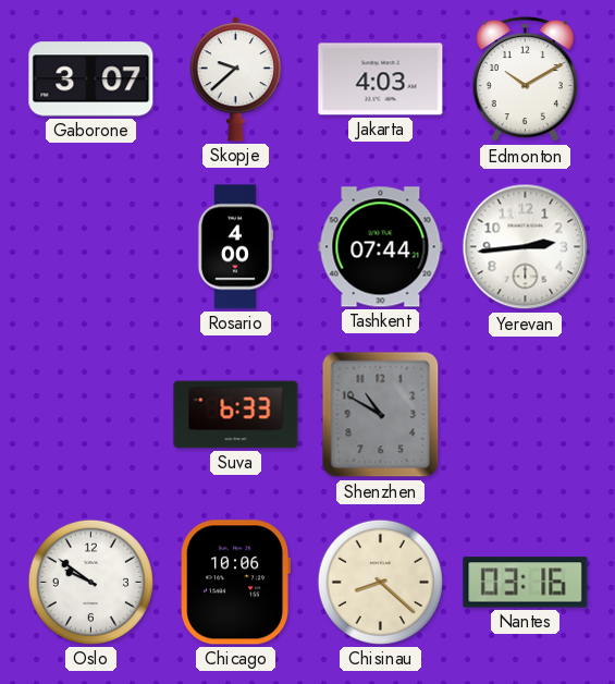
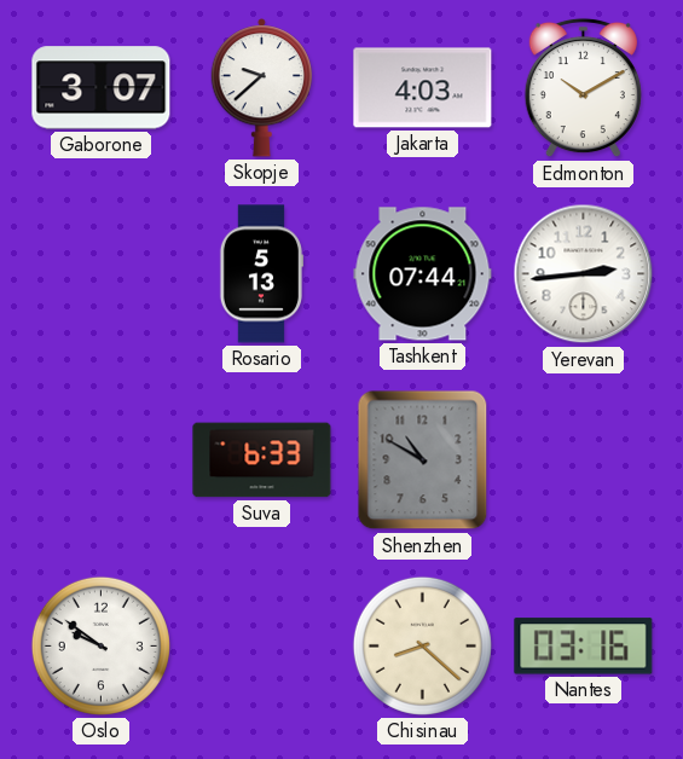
Rosario: 4:00 -> 5:13 (260, 274)
Chicago: 10:06 -> none (235, 583)
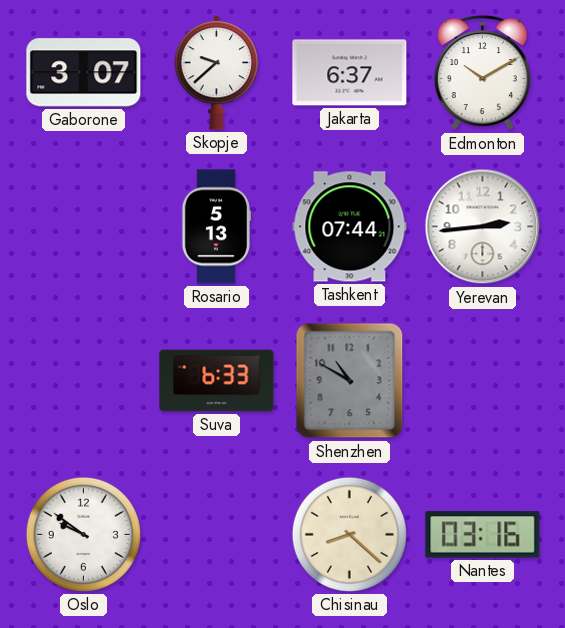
Jakarta: 4:03 -> 6:37 (350, 73)
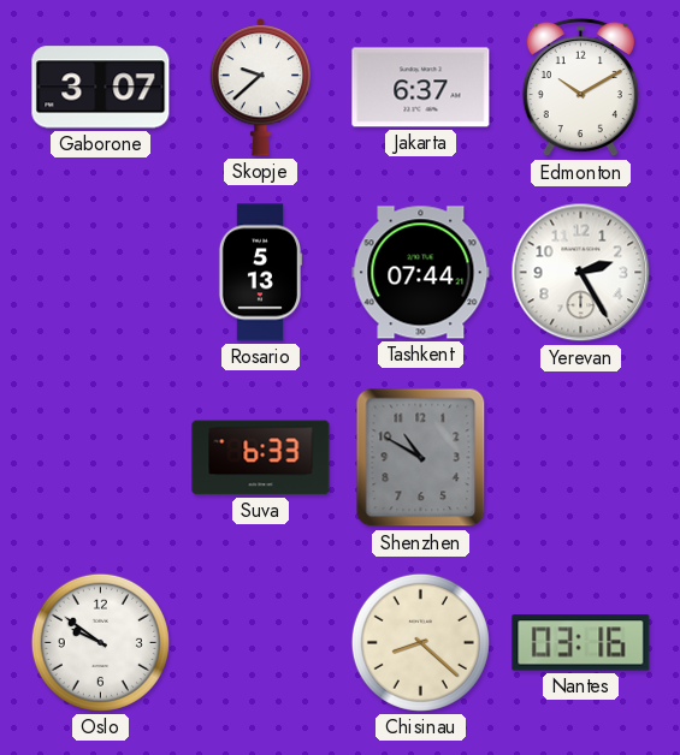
Yerevan: 2:44 -> 2:25 (581, 273)
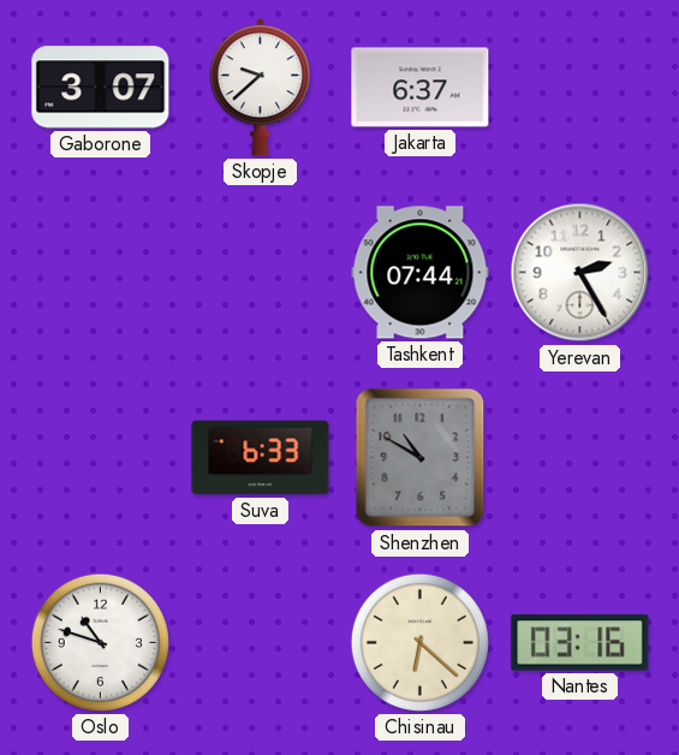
Edmonton: 10:10 -> none (580, 88)
Rosario: 5:13 -> none (259, 273)
Oslo: 9:51 -> 10:48 (100, 642)
Chisinau: 8:22 -> 6:22 (419, 642)
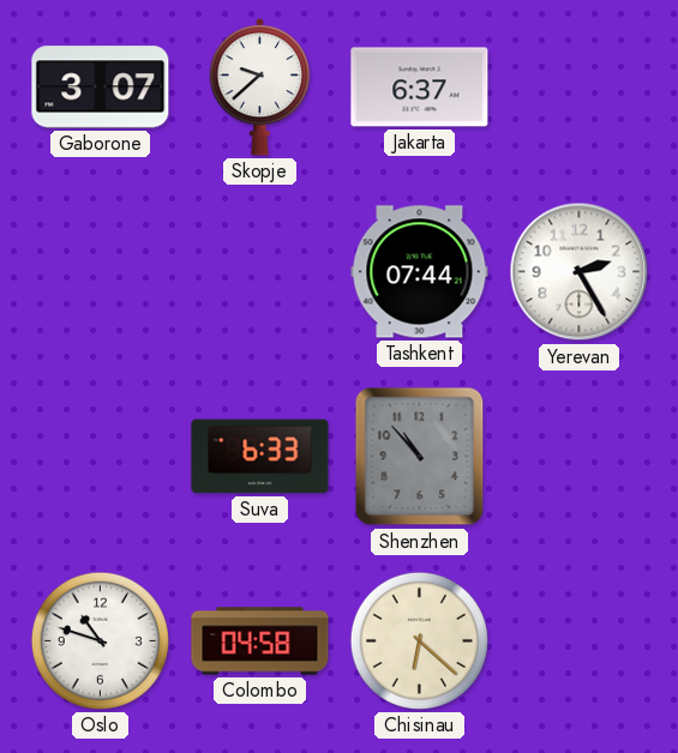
Shenzhen: 10:50 -> 10:53 (420, 457)
Colombo: none -> 04:58 (260, 641)
Nantes: 03:16 -> none (580, 643)
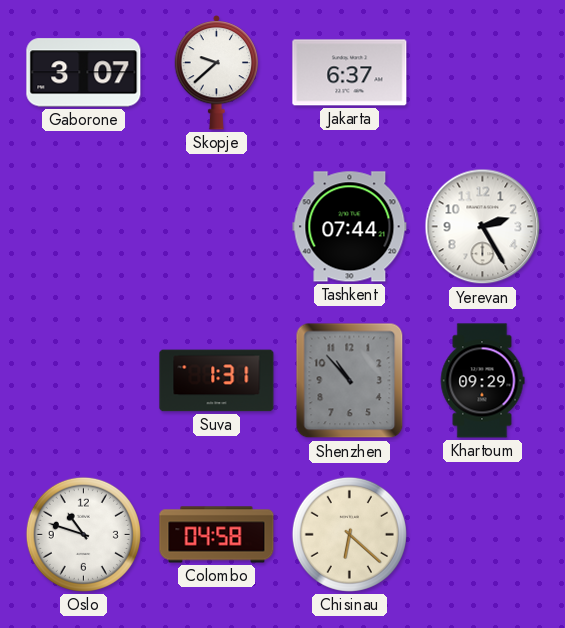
Suva: 6:33 -> 1:31 (217, 381)
Khartoum: none -> 09:29 (482, 381)
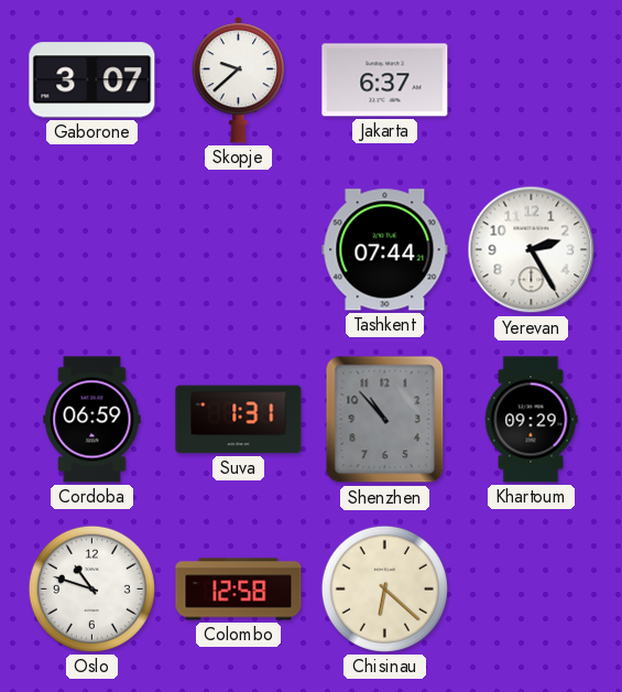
Cordoba: none -> 06:59 (92, 420)
Colombo: 04:58 -> 12:58 (239, 590)
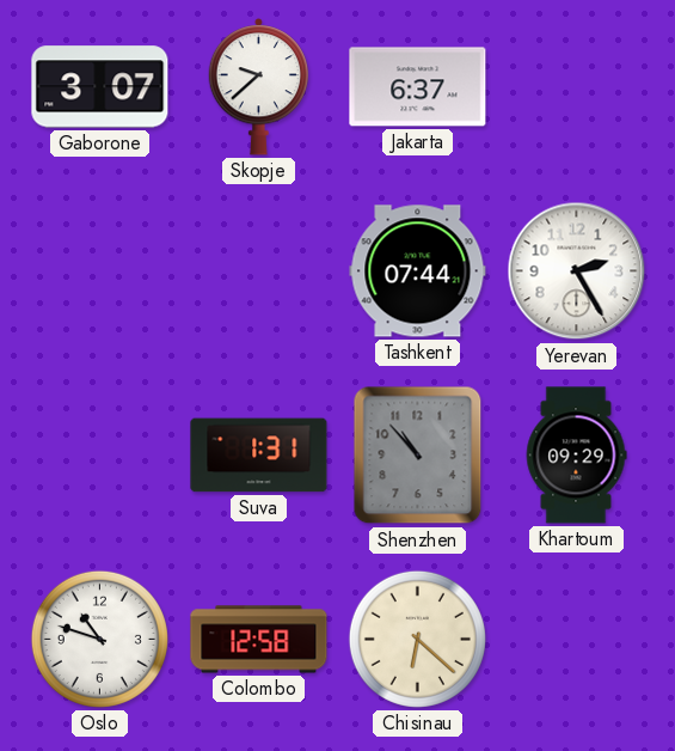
Cordoba: 06:59 -> none (92, 420)
